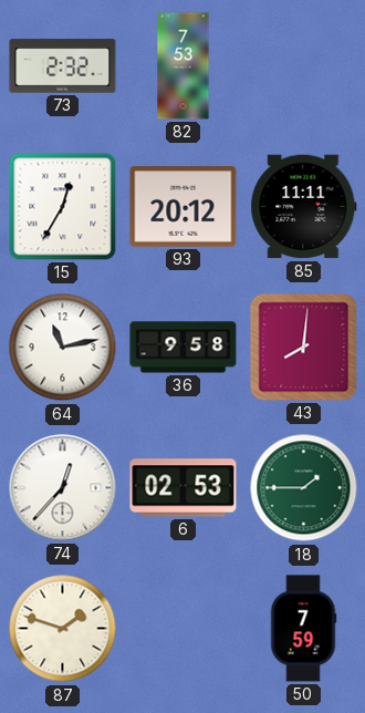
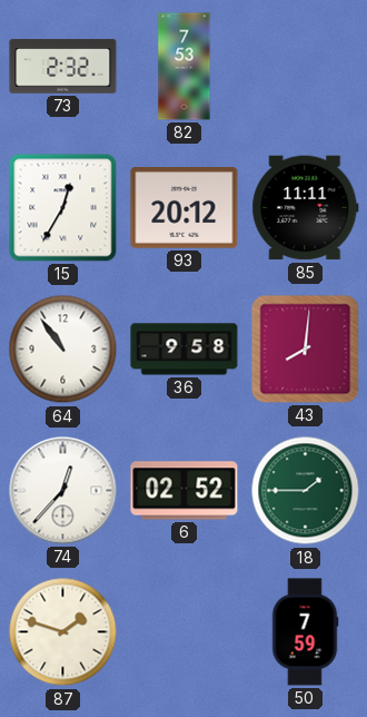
64: 11:13 -> 10:54 (63, 350)
6: 02:53 -> 02:52 (185, 491)
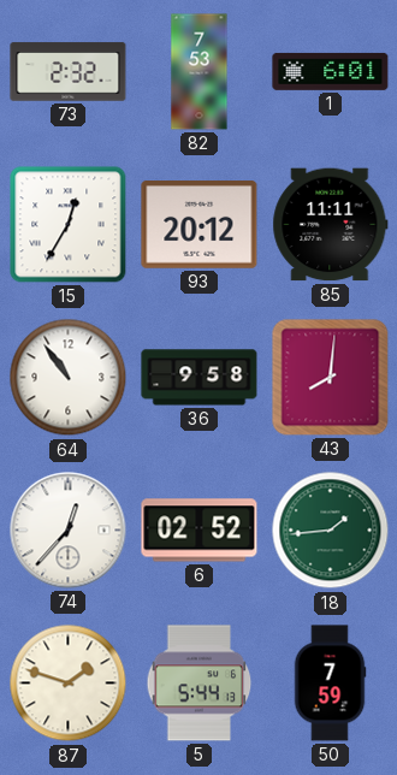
1: none -> 6:01 (331, 71)
18: 1:45 -> 1:44 (331, 531)
5: none -> 5:44 (200, 684)
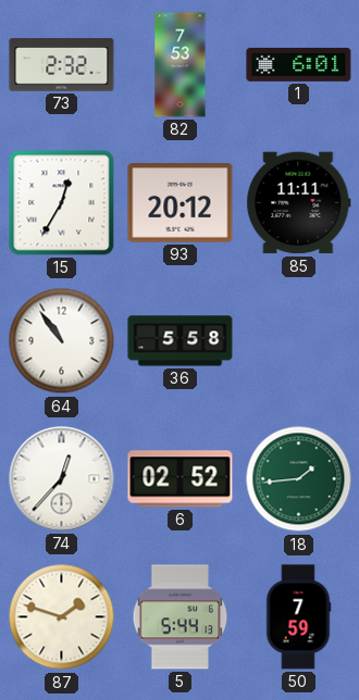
36: 9:58 -> 5:58 (181, 341)
43: 8:01 -> none (331, 378)
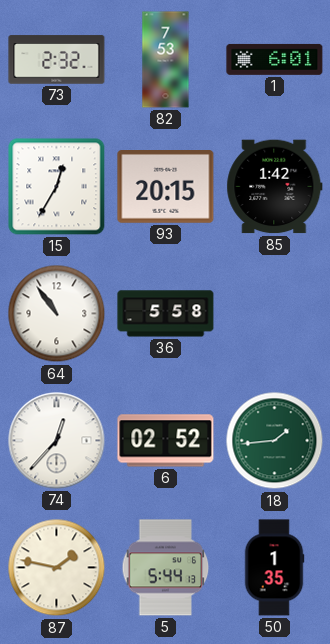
93: 20:12 -> 20:15 (166, 187)
85: 11:11 -> 1:42 (275, 187)
87: 1:48 -> 1:47 (57, 568)
50: 7:59 -> 1:35 (274, 568)
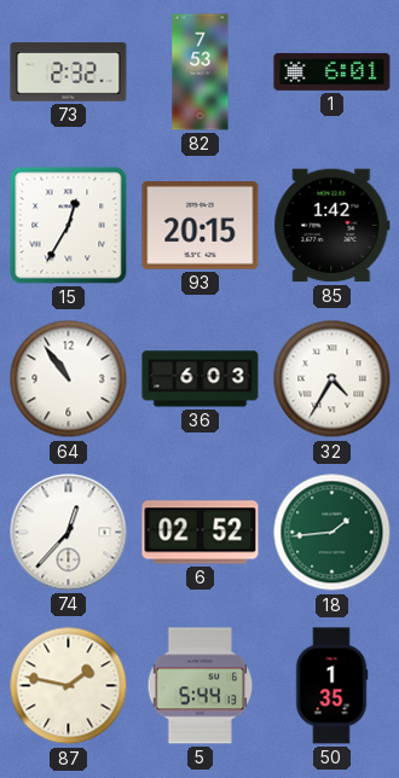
36: 5:58 -> 6:03 (201, 379)
32: none -> 4:35 (332, 379)
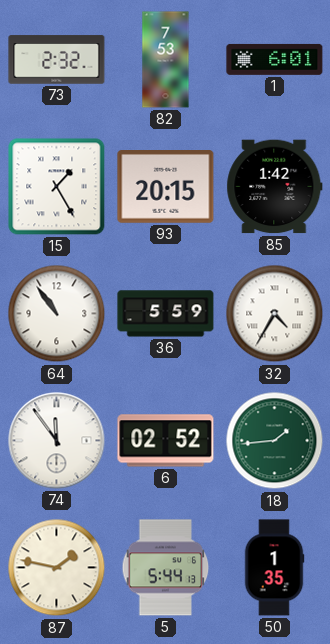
15: 12:35 -> 1:25 (57, 187)
36: 6:03 -> 5:59 (166, 314)
74: 12:37 -> 11:54 (57, 441)
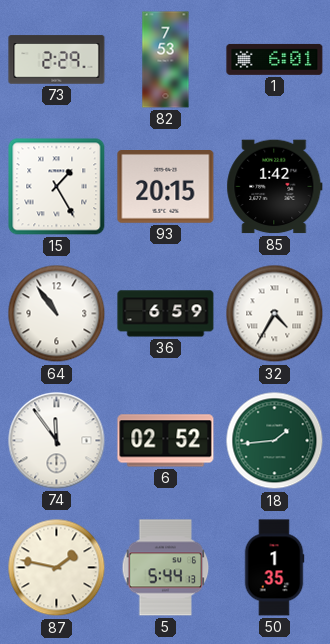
73: 2:32 -> 2:29 (57, 60)
36: 5:59 -> 6:59 (166, 314)
